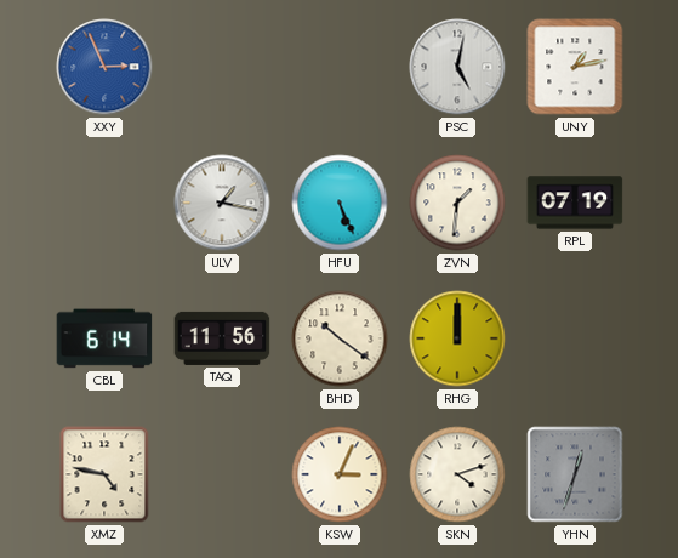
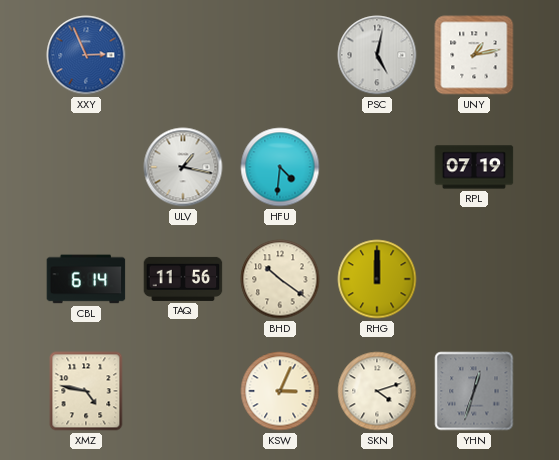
HFU: 5:26 -> 4:31 (280, 167)
ZVN: 1:31 -> none (457, 203)
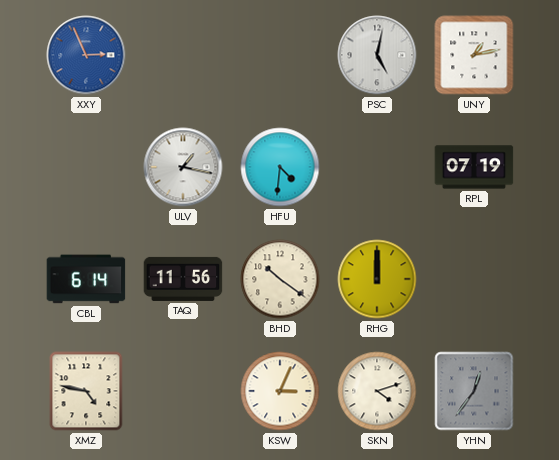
YHN: 12:33 -> 12:36 (474, 391)
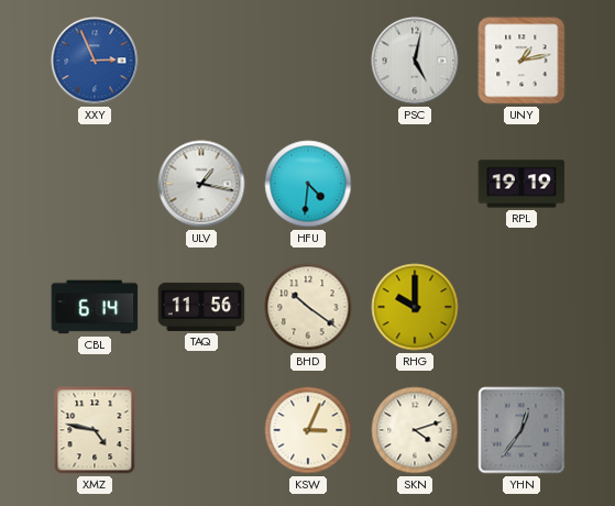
RPL: 07:19 -> 19:19 (521, 184)
RHG: 12:00 -> 10:00 (415, 307)
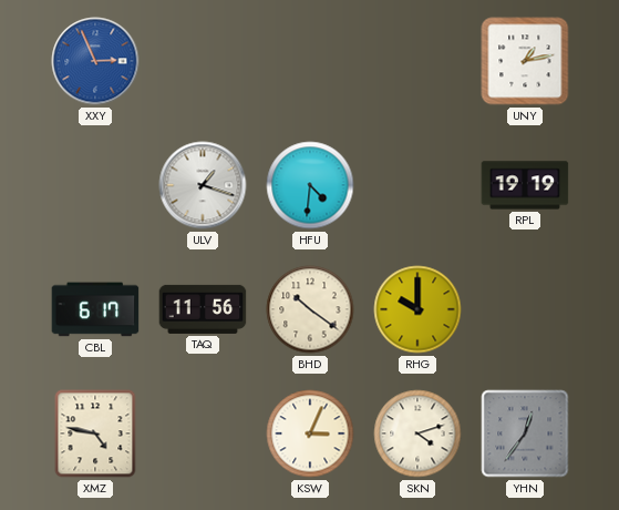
PSC: 5:02 -> none (415, 61)
ULV: 1:17 -> 1:18 (203, 185)
CBL: 6:14 -> 6:17 (95, 309)
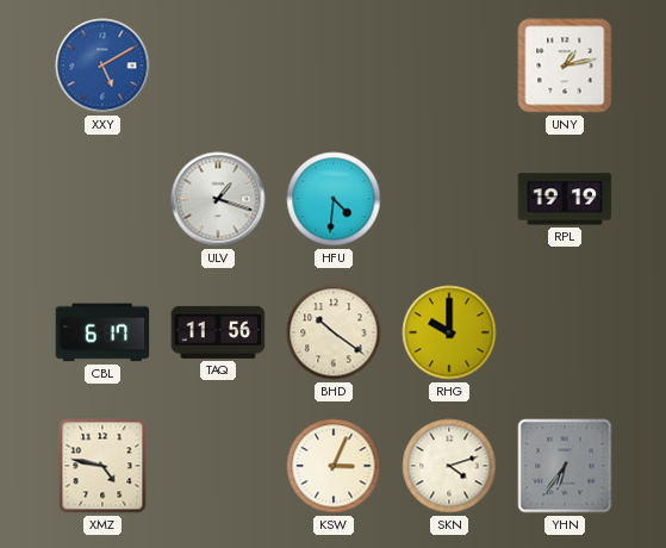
XXY: 2:56 -> 5:10 (102, 66)
YHN: 12:36 -> 6:36 (565, 466)
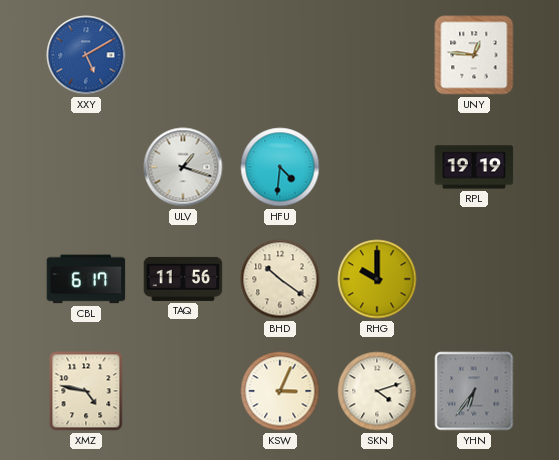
UNY: 1:13 -> 12:46 (474, 55)
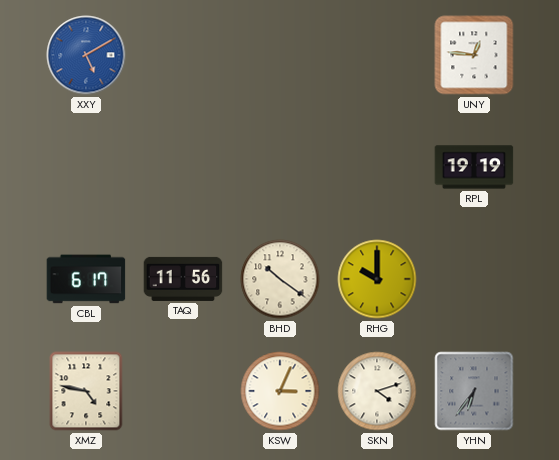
ULV: 1:18 -> none (183, 167)
HFU: 4:31 -> none (280, 167)
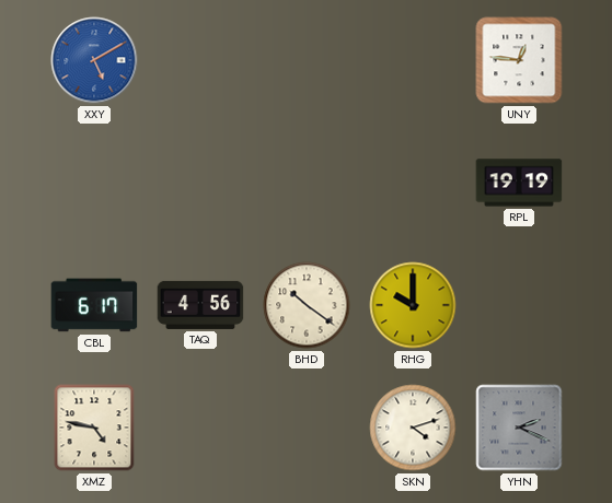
TAQ: 11:56 -> 4:56 (200, 305)
KSW: 3:04 -> none (280, 391)
YHN: 6:36 -> 2:19 (519, 428)
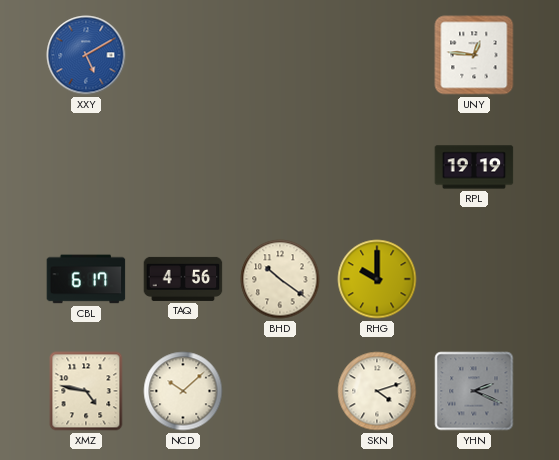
NCD: none -> 10:08 (183, 391)
